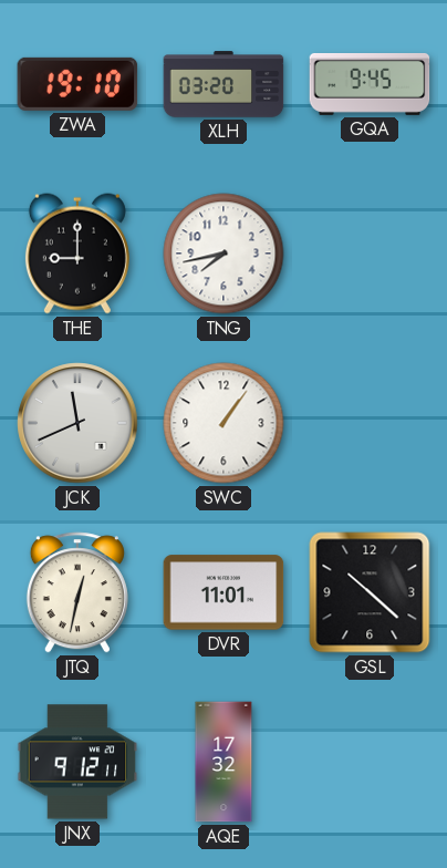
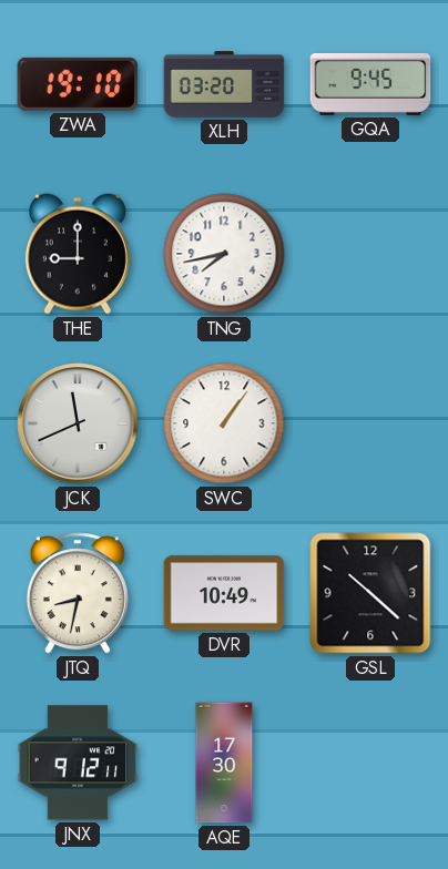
JTQ: 12:32 -> 8:32 (78, 593)
DVR: 11:01 -> 10:49 (224, 593)
AQE: 17:32 -> 17:30 (224, 763)
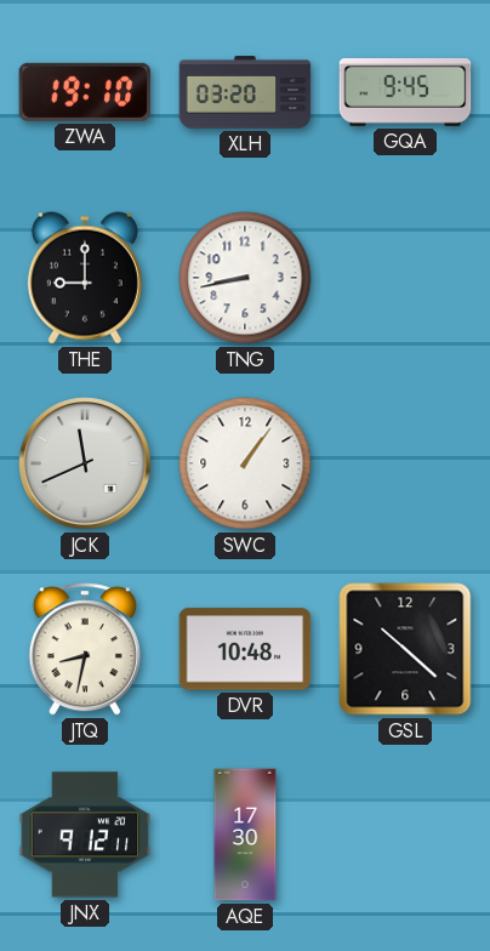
TNG: 7:43 -> 8:43 (245, 278)
DVR: 10:49 -> 10:48 (245, 649)
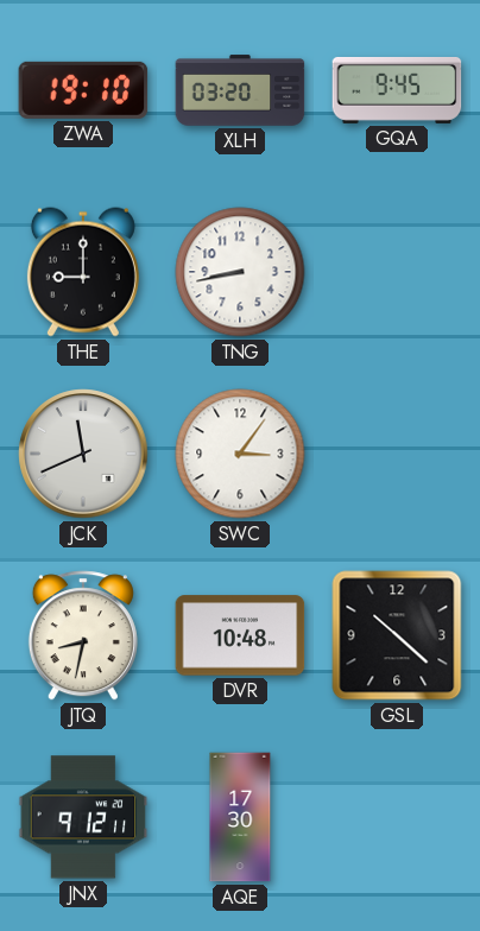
SWC: 1:06 -> 3:06 (240, 454)
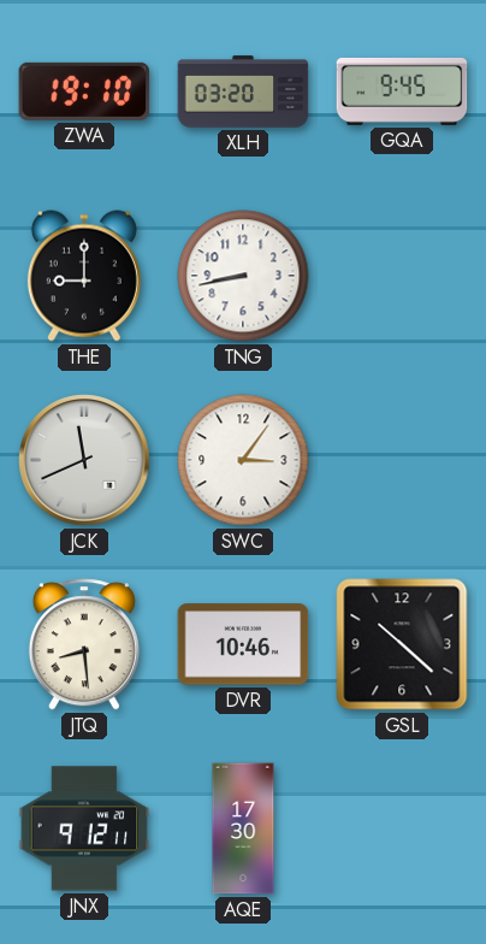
JTQ: 8:32 -> 8:29 (84, 644)
DVR: 10:48 -> 10:46 (243, 644)
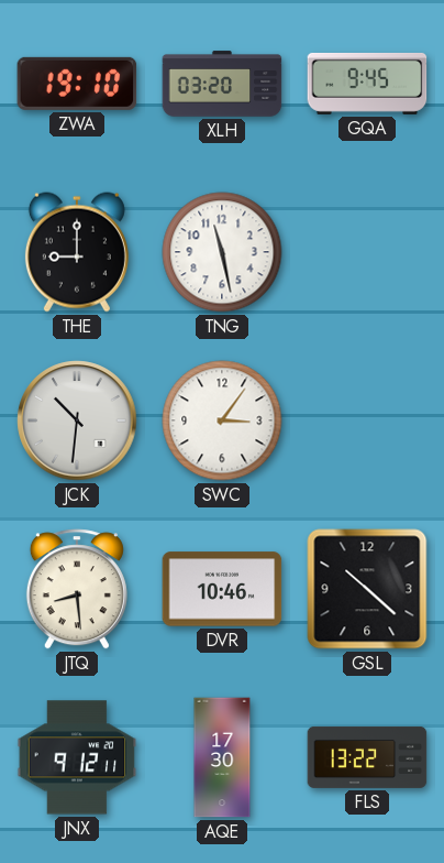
TNG: 8:43 -> 11:28 (222, 252)
JCK: 11:41 -> 10:31 (77, 420)
FLS: none -> 13:22 (367, 757)
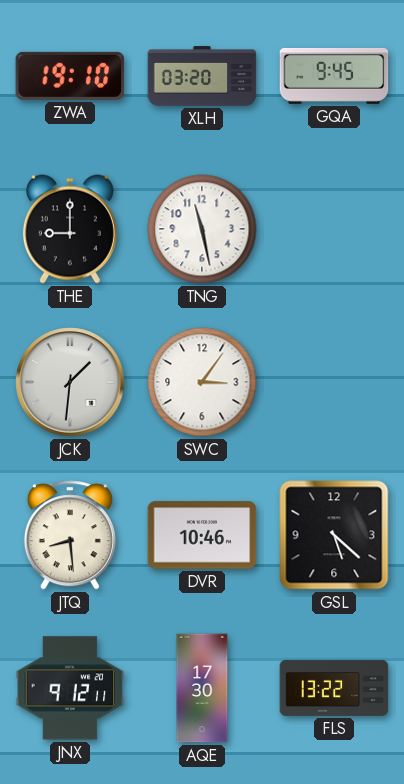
JCK: 10:31 -> 1:31 (70, 382)
GSL: 10:22 -> 5:22 (334, 535)
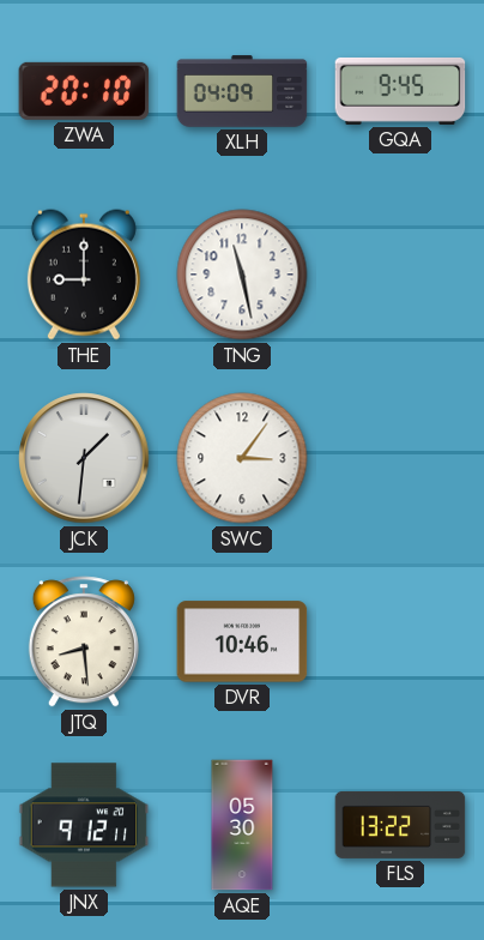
ZWA: 19:10 -> 20:10 (84, 91)
XLH: 03:20 -> 04:09 (242, 91)
GSL: 5:22 -> none (334, 535)
AQE: 17:30 -> 05:30 (242, 825)
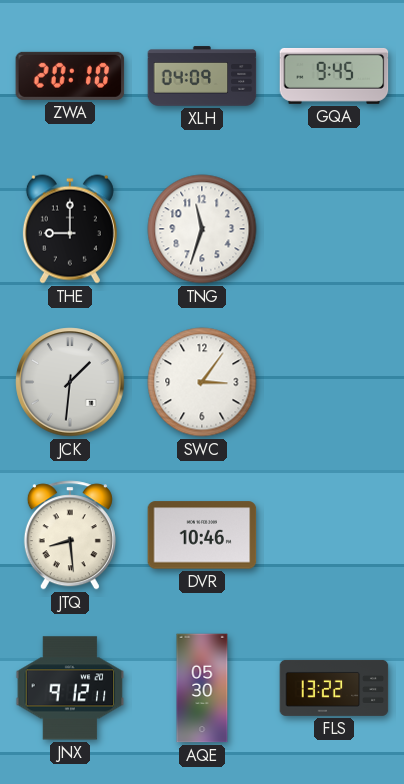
TNG: 11:28 -> 11:33 (202, 229)
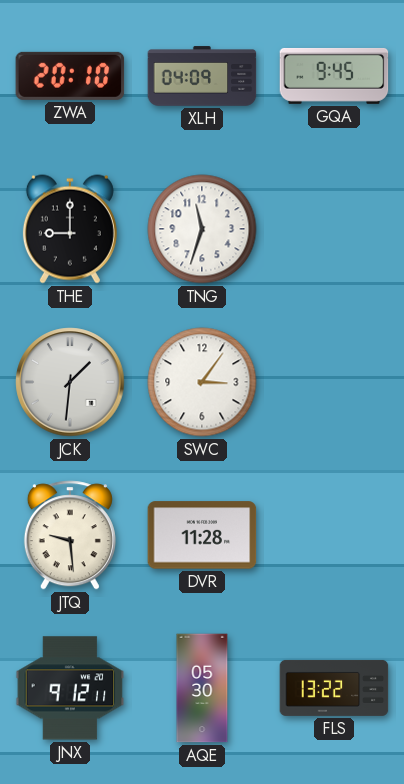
JTQ: 8:29 -> 9:29 (70, 535)
DVR: 10:46 -> 11:28 (202, 535)
